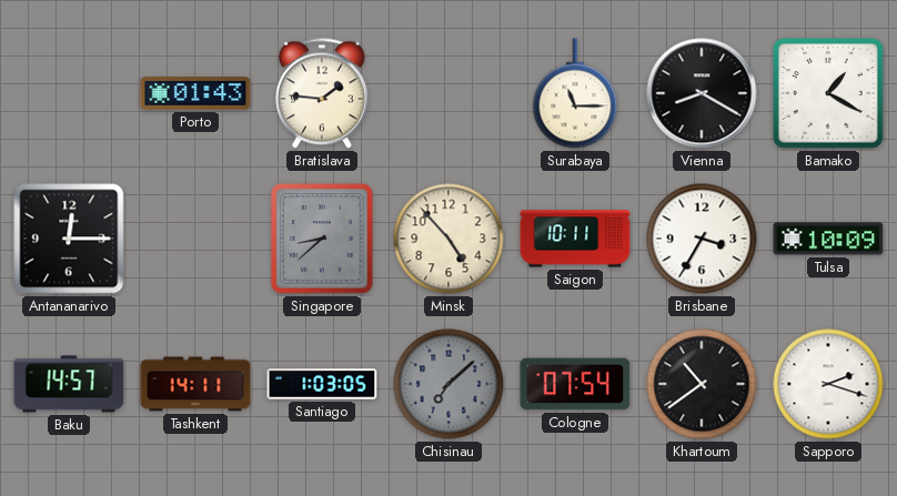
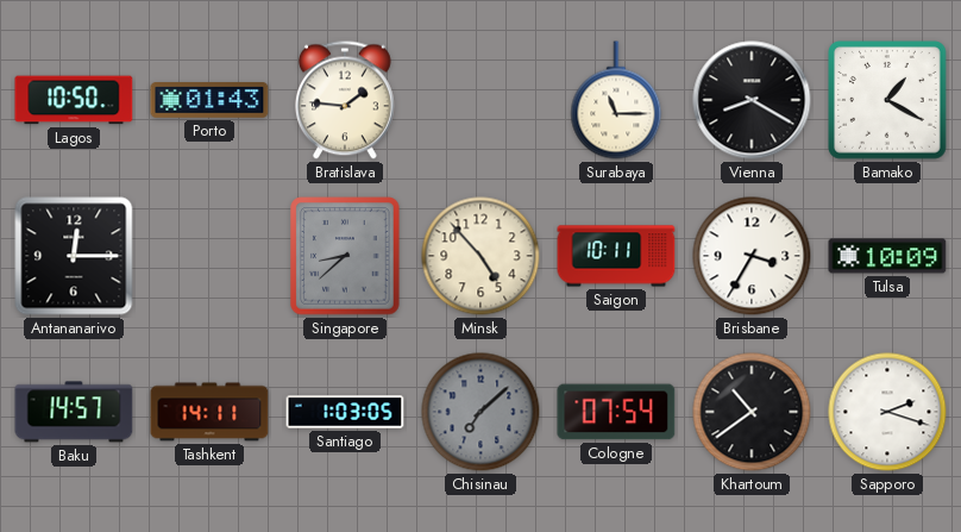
Lagos: none -> 10:50 (74, 100)
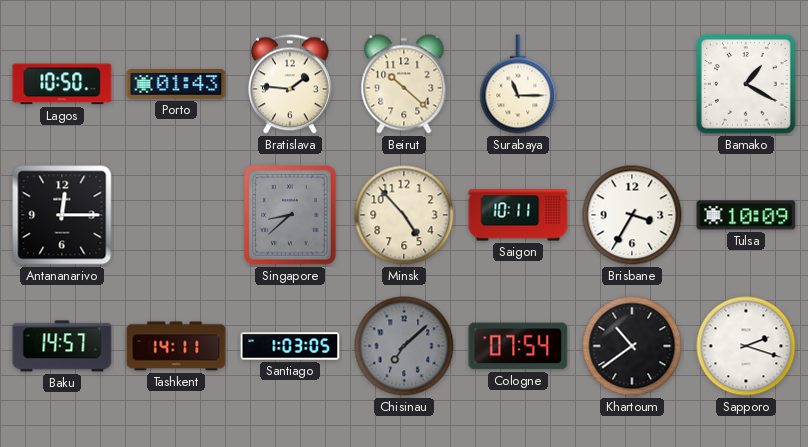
Beirut: none -> 10:22 (404, 84)
Vienna: 8:20 -> none (752, 100)
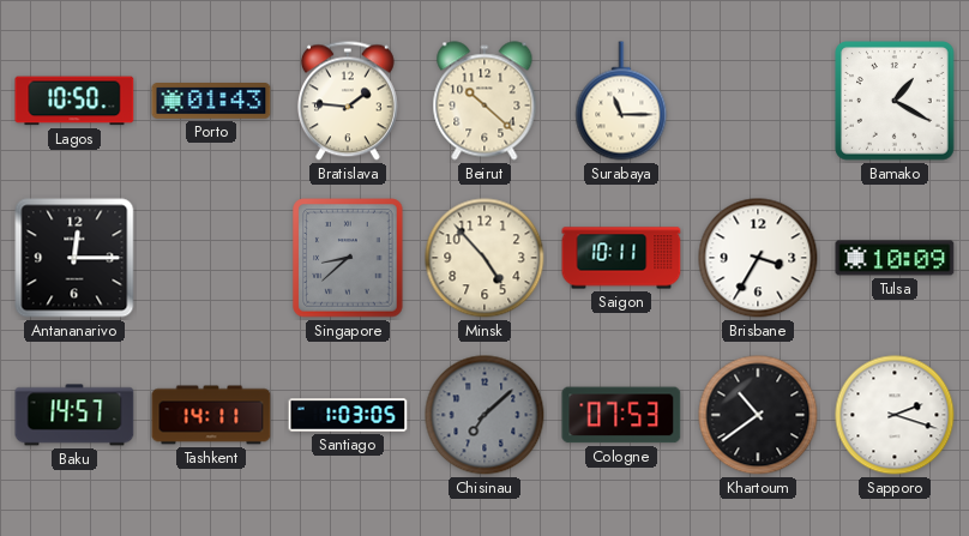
Cologne: 07:54 -> 07:53 (621, 415)
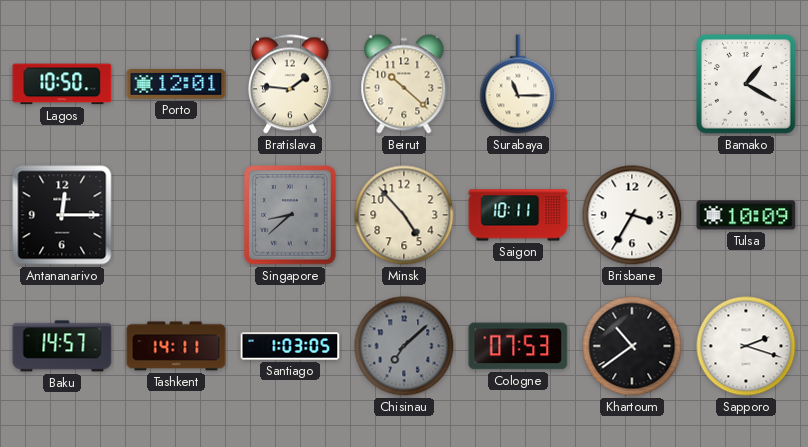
Porto: 01:43 -> 12:01 (176, 84)
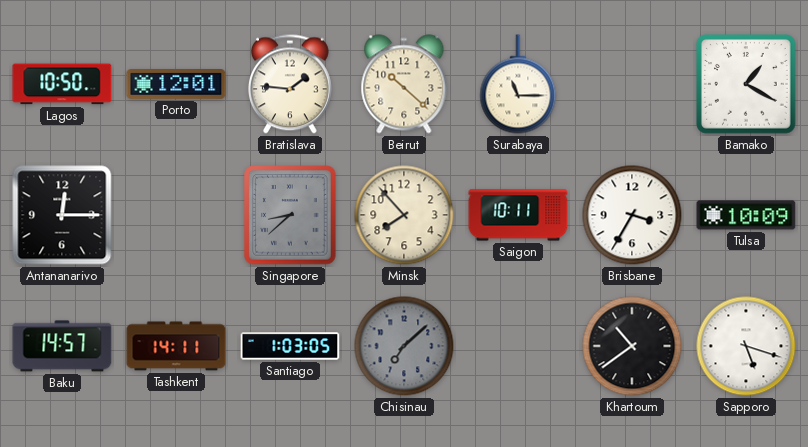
Minsk: 4:53 -> 7:53 (404, 215)
Cologne: 07:53 -> none (518, 346)
Sapporo: 2:18 -> 5:18 (746, 346)
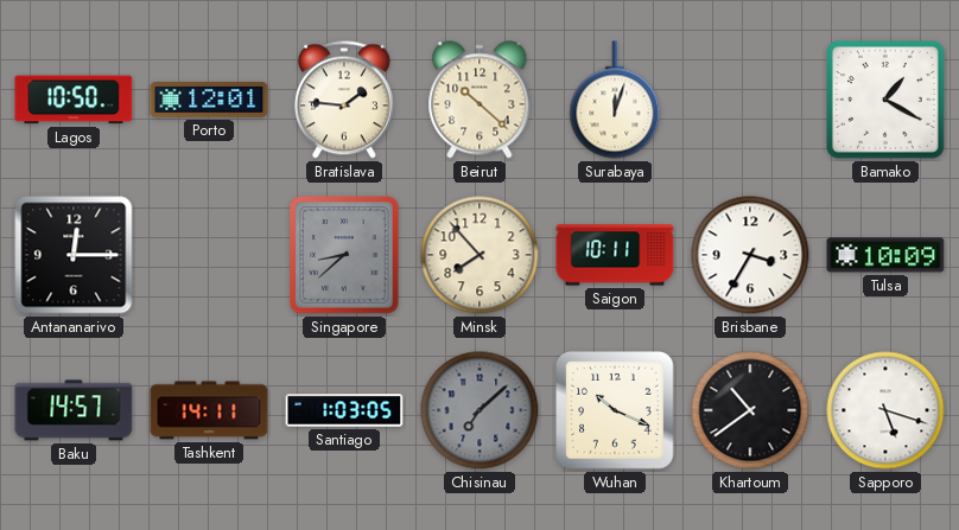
Surabaya: 11:15 -> 12:03 (615, 100)
Wuhan: none -> 10:19 (615, 410)
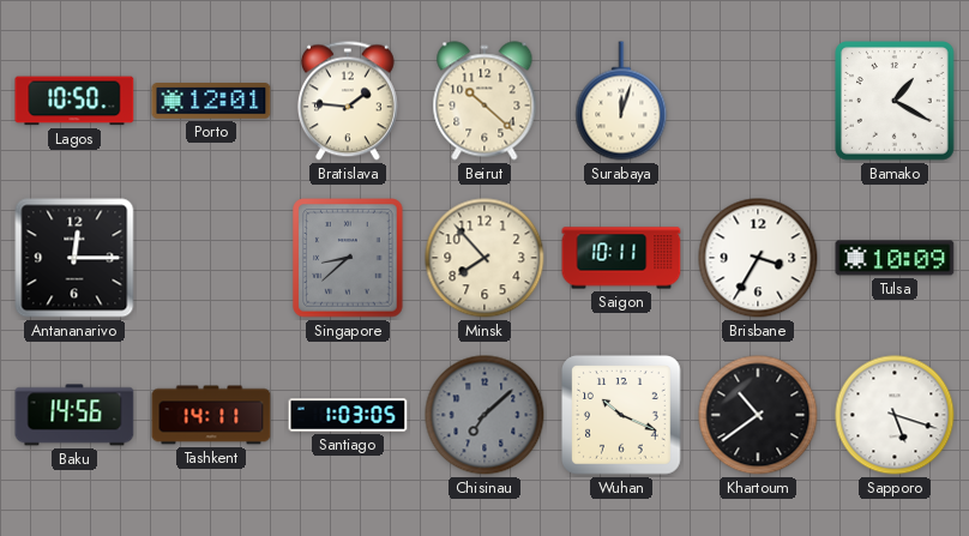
Baku: 14:57 -> 14:56 (74, 415)
